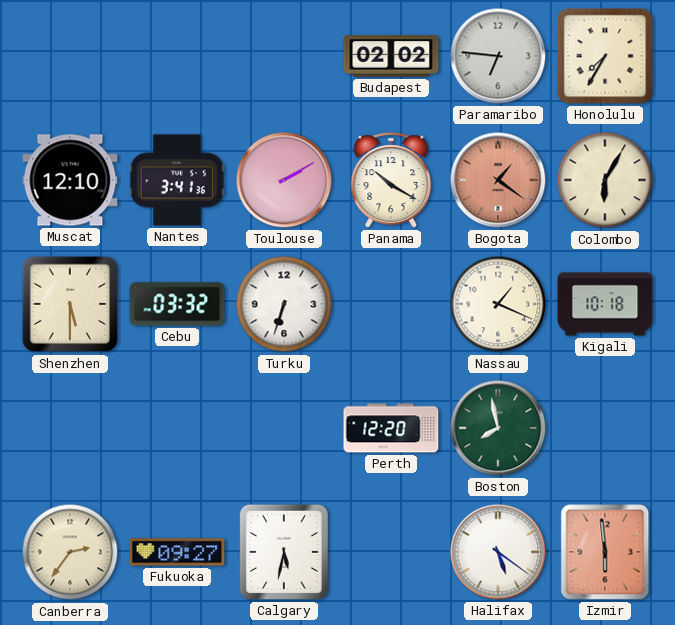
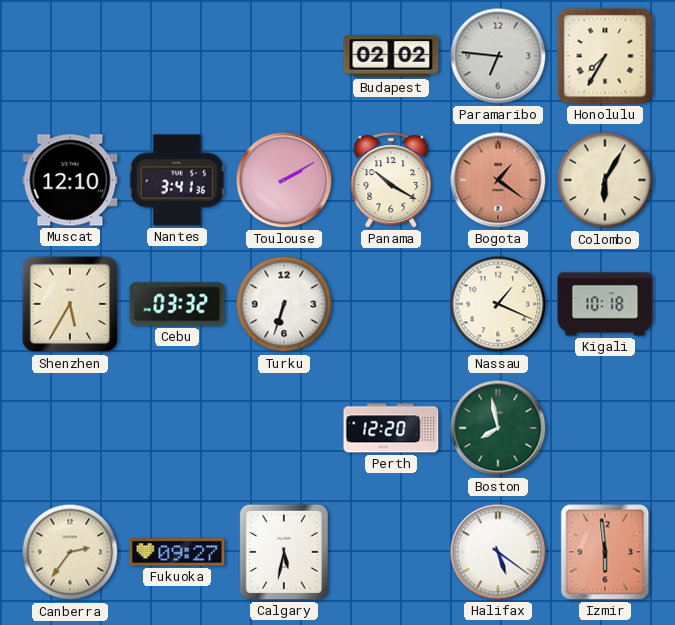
Shenzhen: 5:30 -> 5:35 (70, 304)
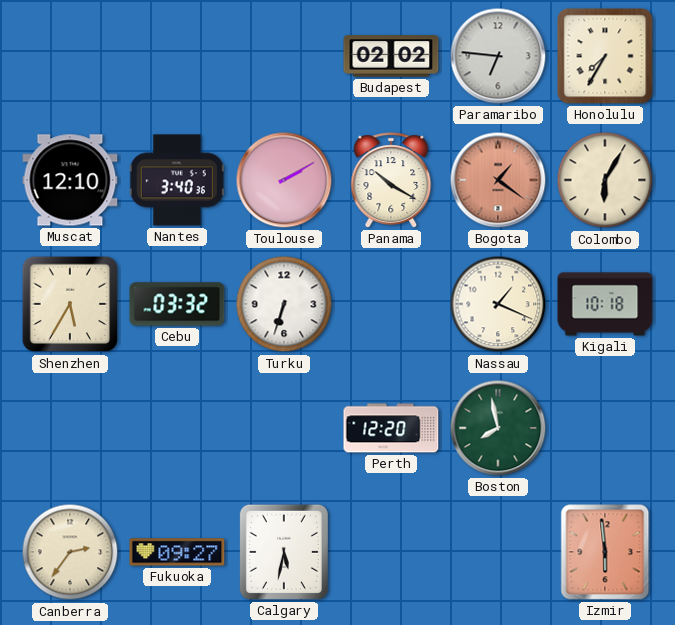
Nantes: 3:41 -> 3:40 (177, 180)
Halifax: 5:21 -> none (498, 552)
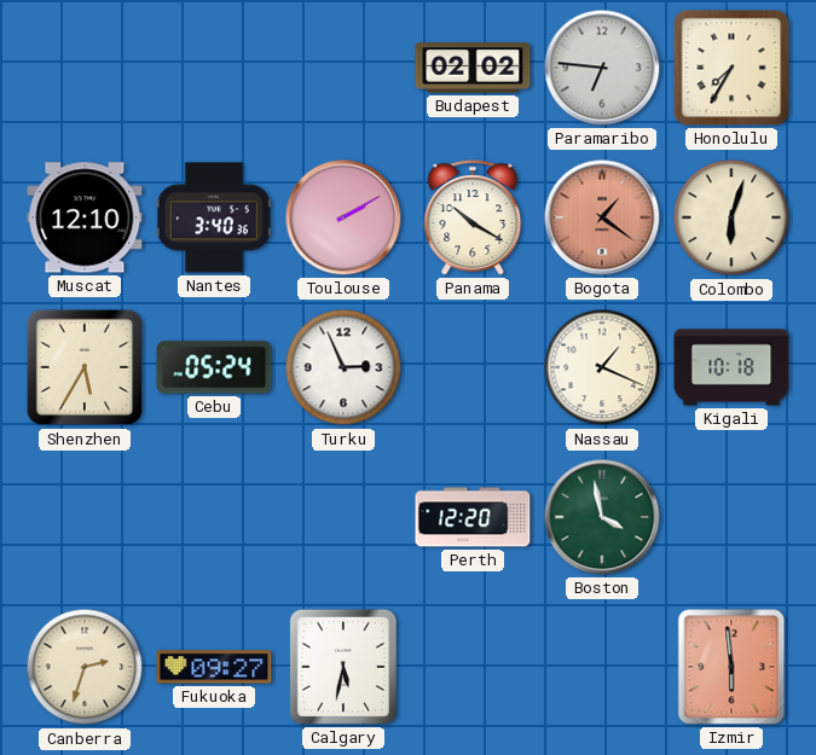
Colombo: 6:05 -> 6:03 (731, 217)
Cebu: 03:32 -> 05:24 (214, 367)
Turku: 6:33 -> 2:56 (343, 367)
Boston: 7:58 -> 3:58 (602, 517)
Canberra: 2:36 -> 2:33 (85, 667)
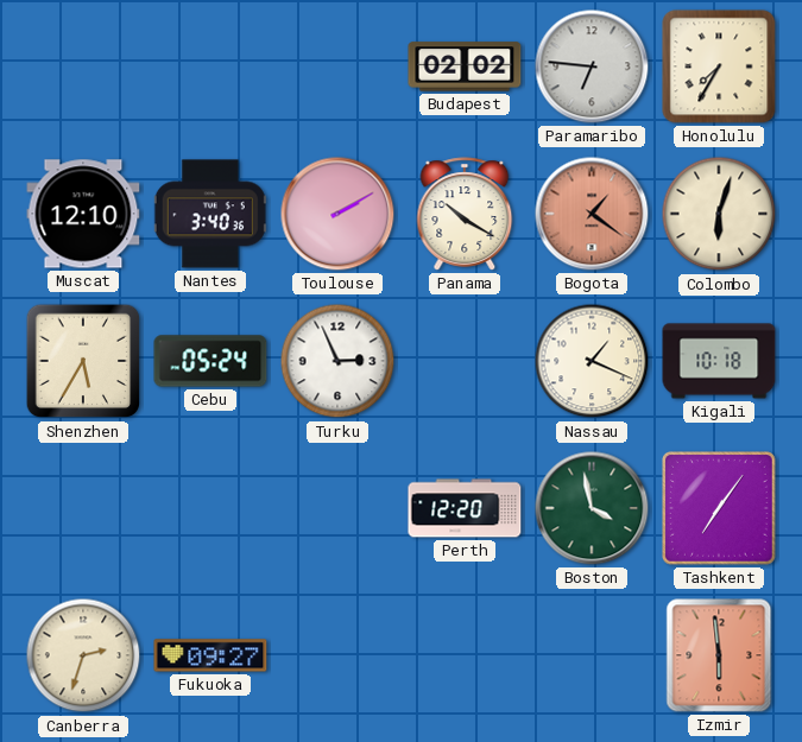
Tashkent: none -> 7:06 (720, 509)
Calgary: 5:32 -> none (343, 667)
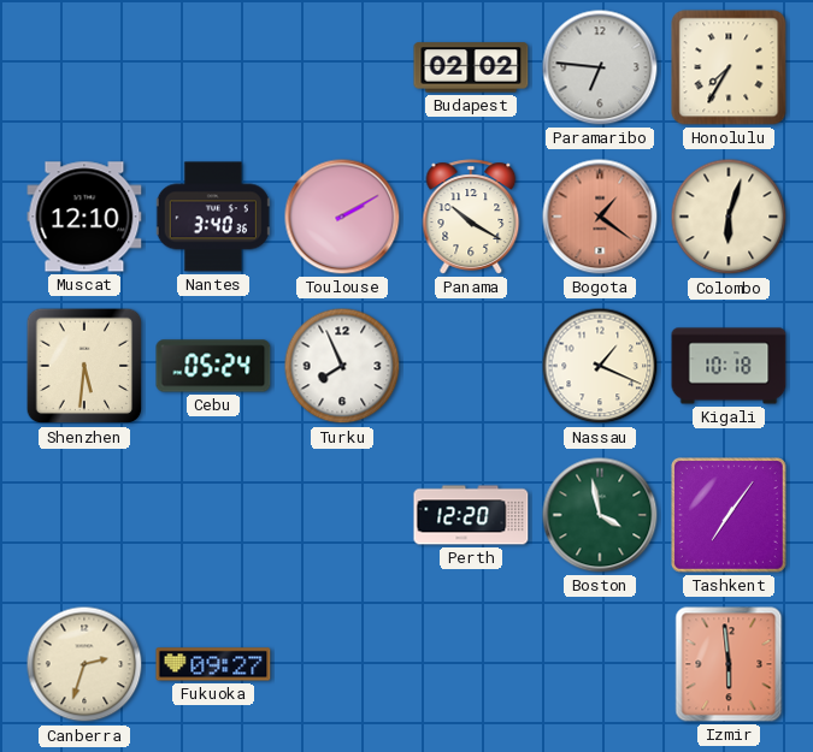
Shenzhen: 5:35 -> 5:31 (84, 366)
Turku: 2:56 -> 7:56 (342, 366)
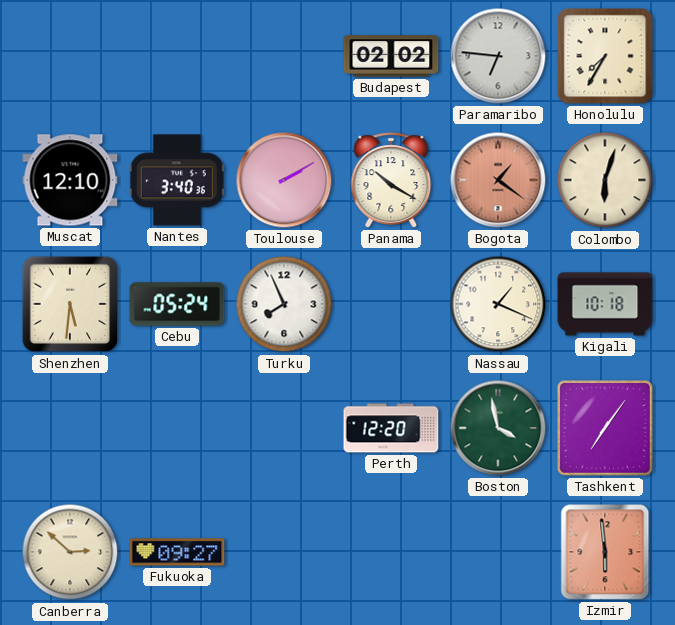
Canberra: 2:33 -> 2:52 (70, 552)
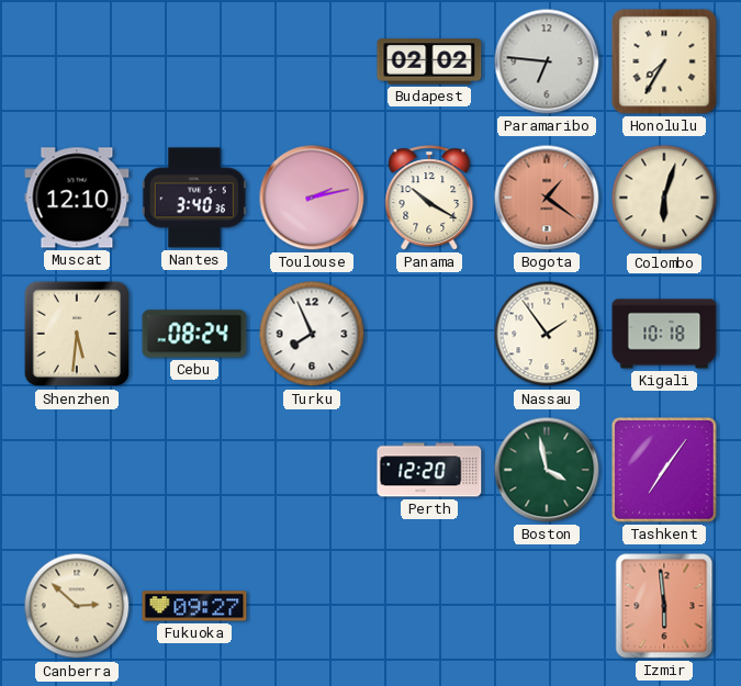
Toulouse: 2:10 -> 2:13 (312, 198)
Cebu: 05:24 -> 08:24 (194, 334)
Nassau: 1:19 -> 1:54 (547, 334)
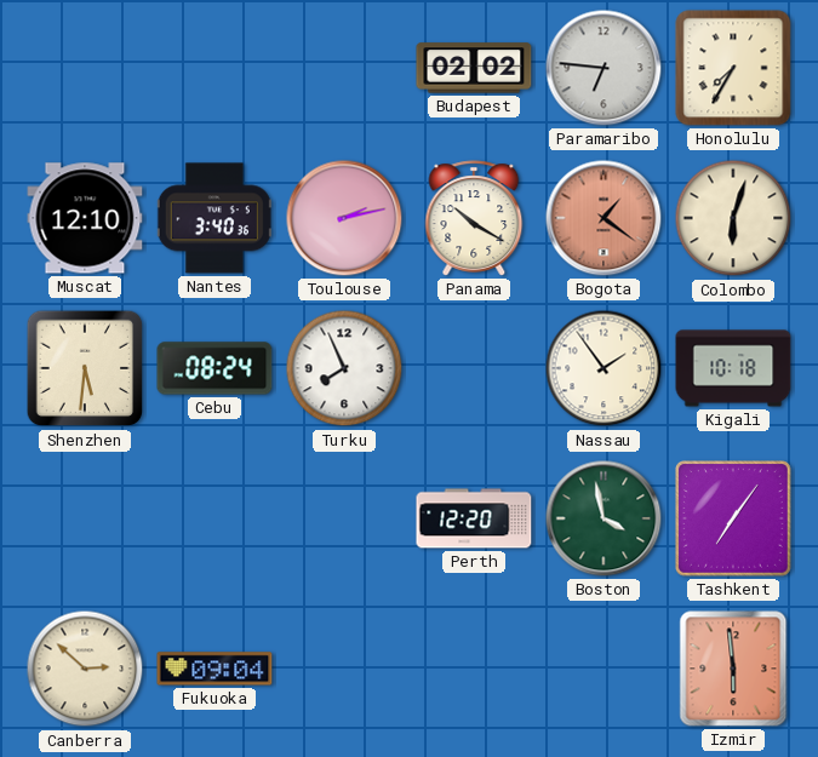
Fukuoka: 09:27 -> 09:04 (214, 669)
